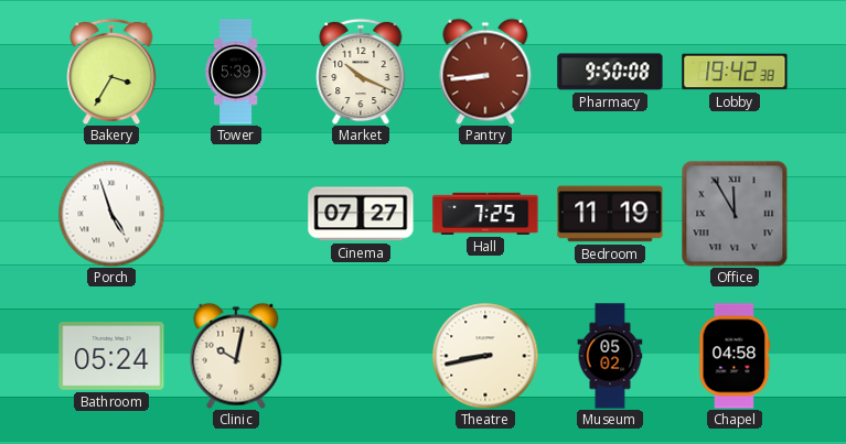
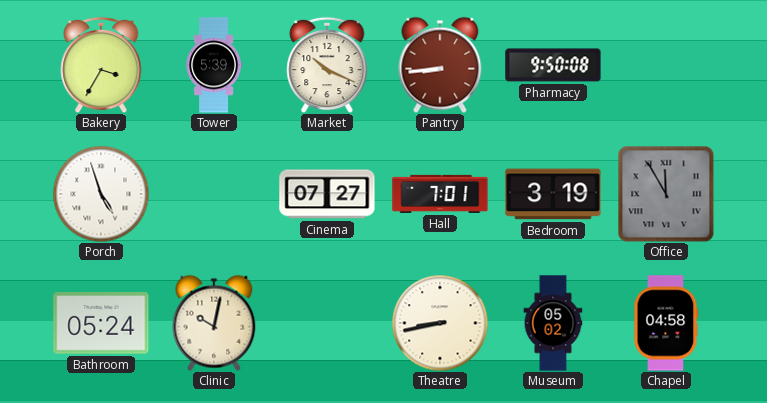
Lobby: 19:42 -> none (735, 72)
Hall: 7:25 -> 7:01 (440, 194)
Bedroom: 11:19 -> 3:19 (553, 194)
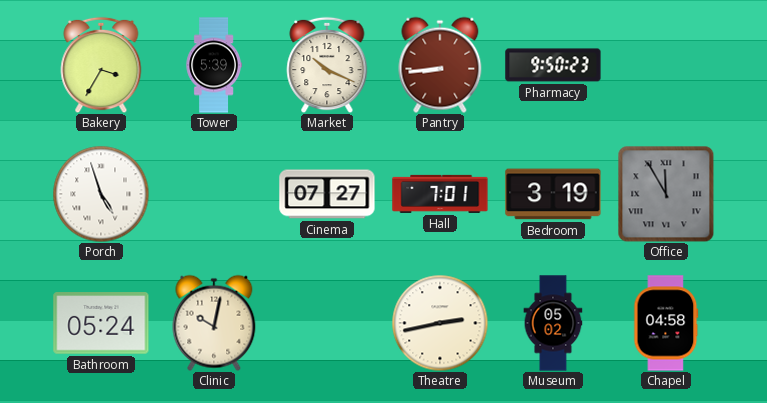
Pharmacy: 9:50:08 -> 9:50:23 (553, 65)
Theatre: 8:43 -> 2:43 (440, 323)
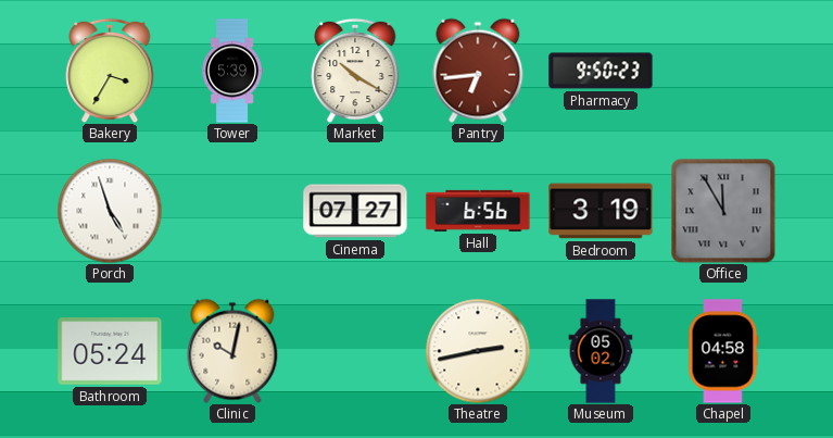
Market: 10:19 -> 10:20 (355, 71)
Pantry: 8:44 -> 6:44 (478, 71)
Hall: 7:01 -> 6:56 (478, 211)
